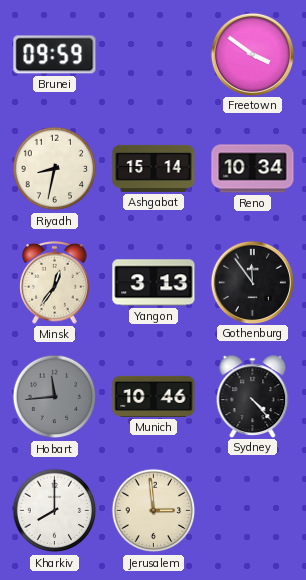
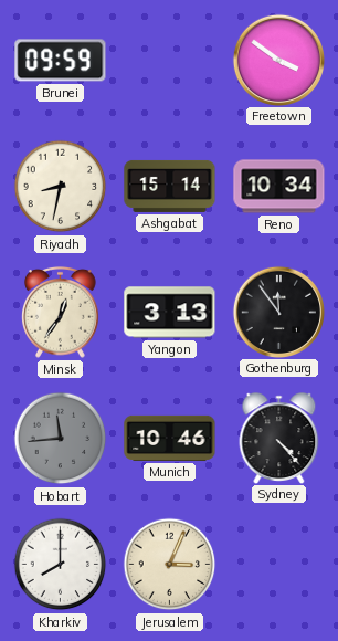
Jerusalem: 2:59 -> 3:04 (170, 565)
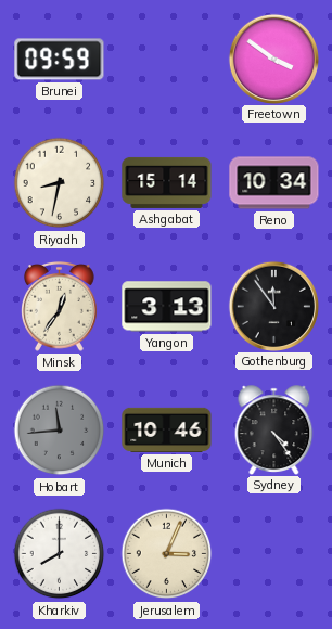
Sydney: 4:23 -> 4:24 (274, 429)
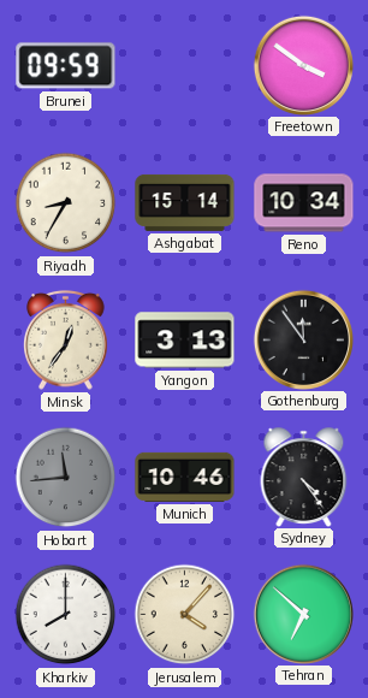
Riyadh: 8:32 -> 8:35 (66, 203)
Jerusalem: 3:04 -> 4:07 (185, 615)
Tehran: none -> 6:52 (303, 614)
